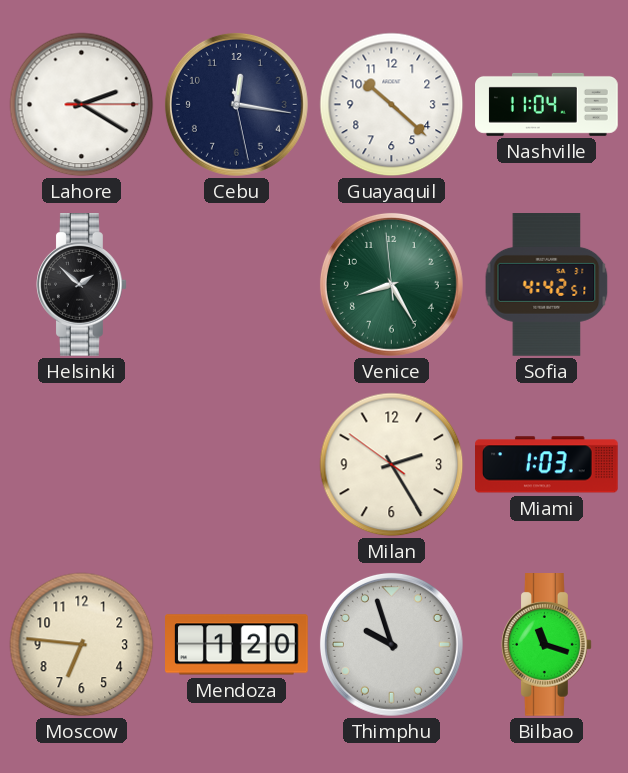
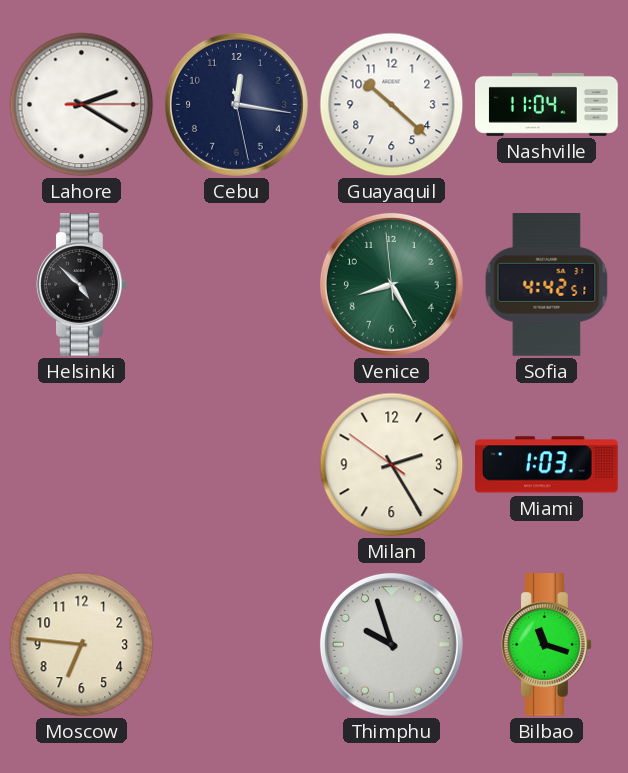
Helsinki: 1:52 -> 4:52 (82, 285)
Mendoza: 1:20 -> none (237, 645)
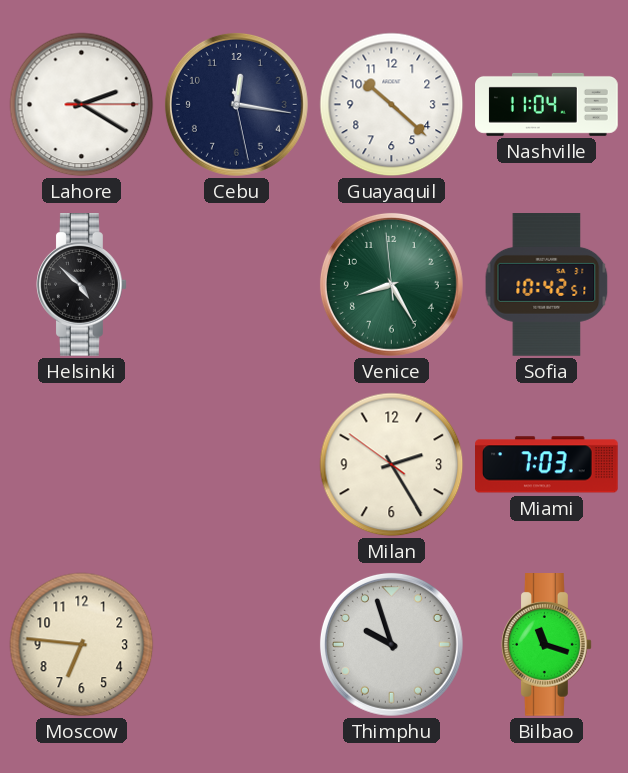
Sofia: 4:42 -> 10:42 (547, 285)
Miami: 1:03 -> 7:03 (547, 465)
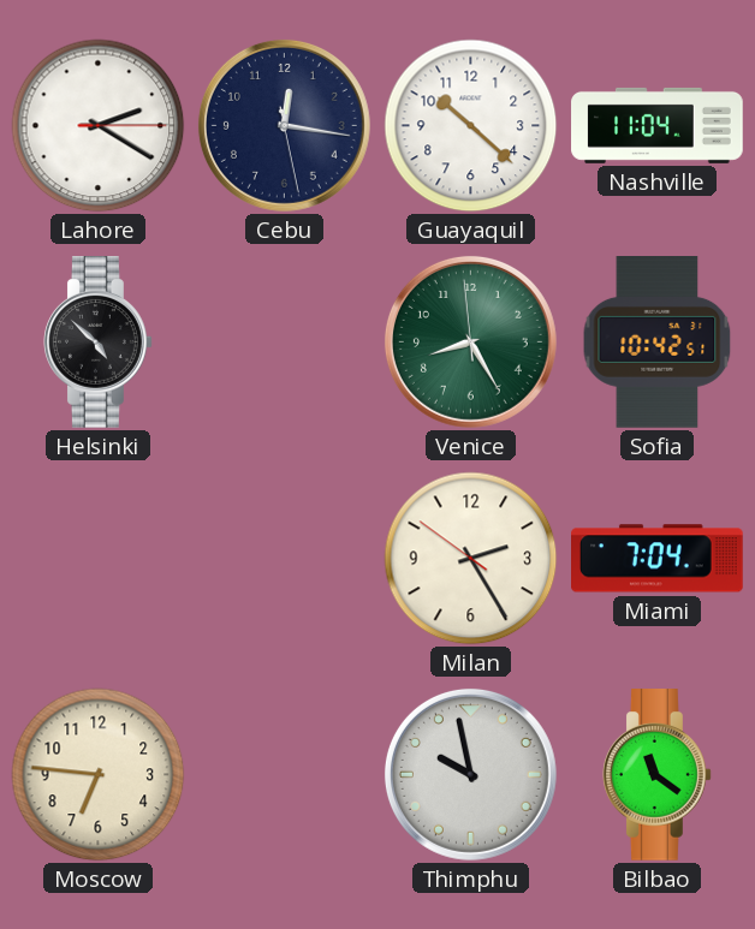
Miami: 7:03 -> 7:04 (658, 559)
Thimphu: 9:57 -> 9:58 (470, 774)
Bilbao: 11:18 -> 11:21 (658, 775)
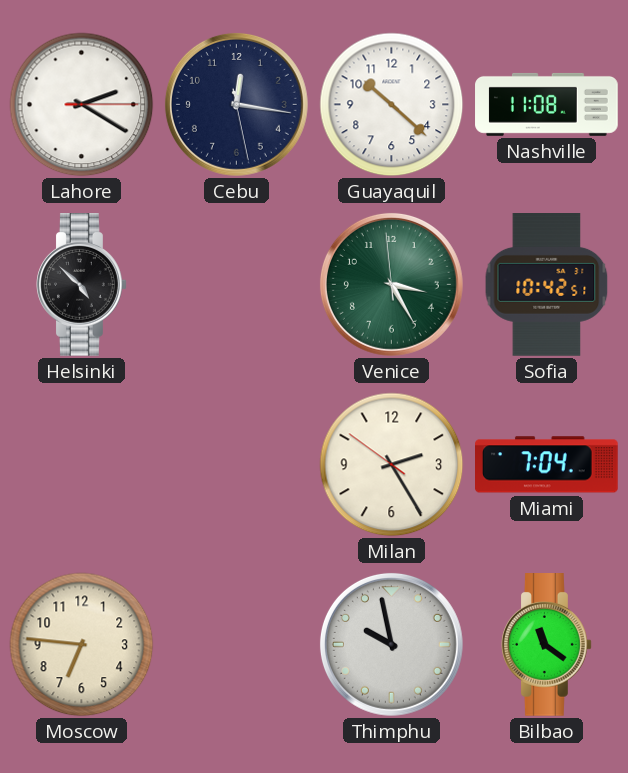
Nashville: 11:04 -> 11:08 (547, 104)
Venice: 8:24 -> 3:24 (391, 284)
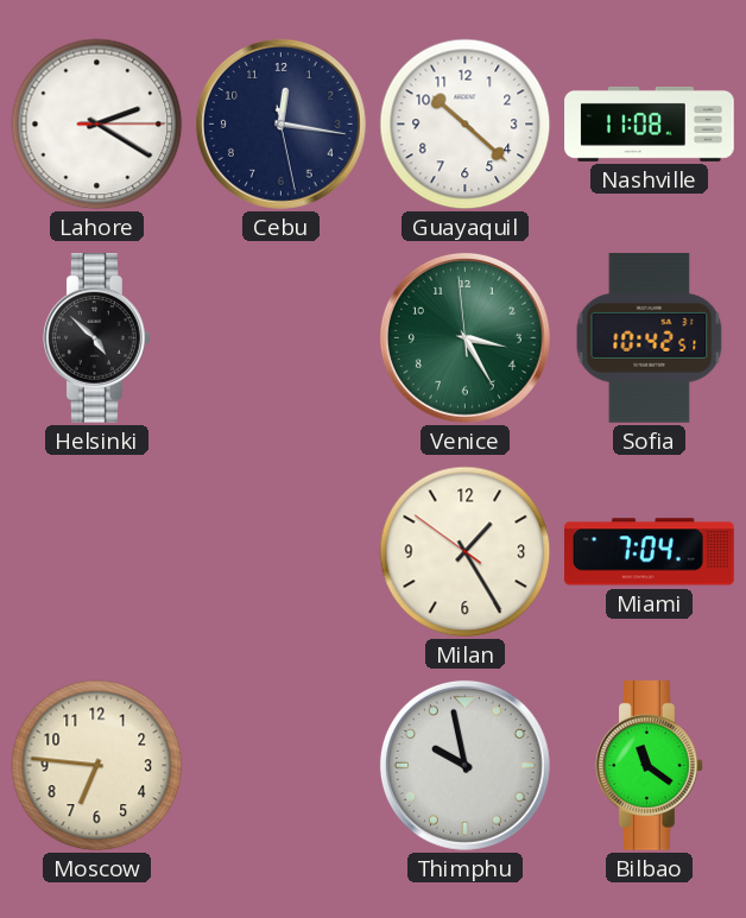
Milan: 2:24 -> 1:24 (466, 552)
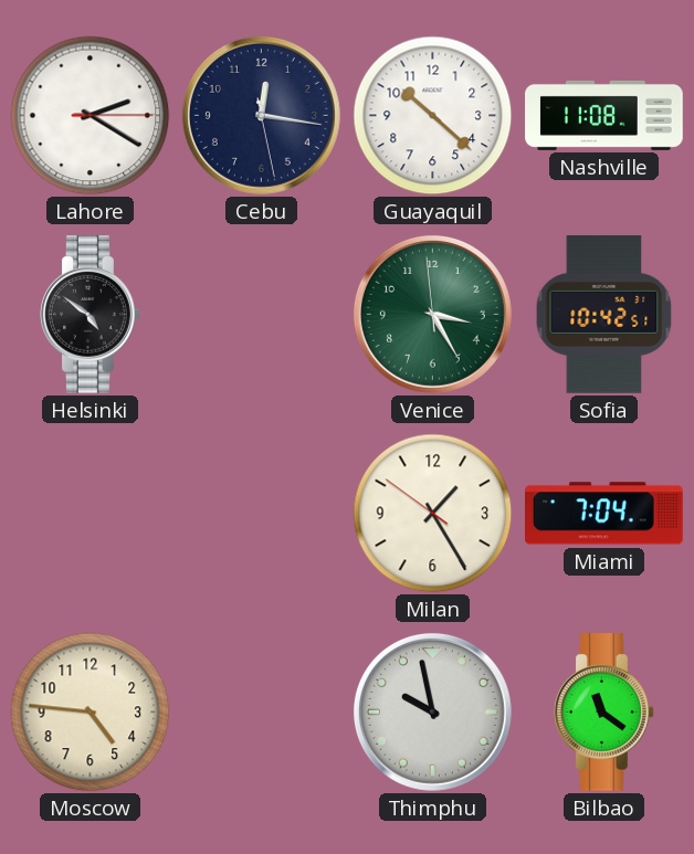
Helsinki: 4:52 -> 4:51 (91, 315)
Moscow: 6:46 -> 4:46 (91, 713)
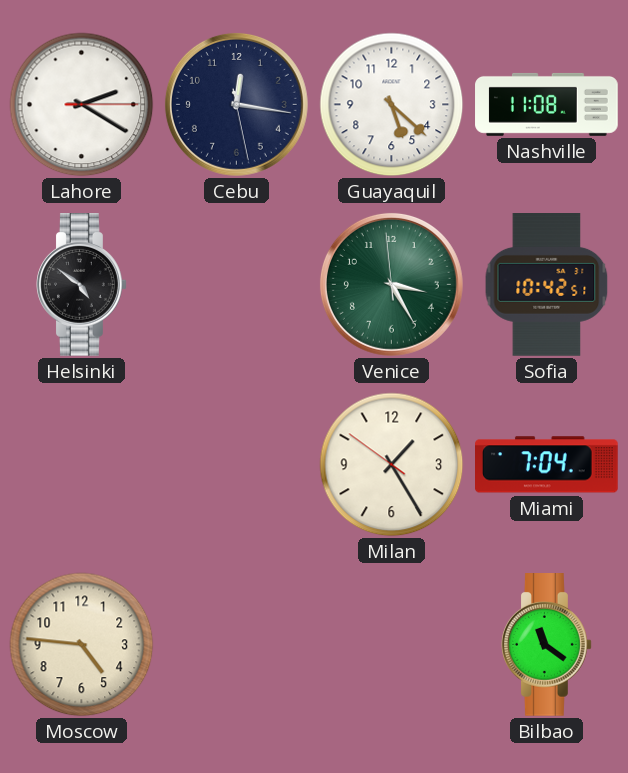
Guayaquil: 10:22 -> 5:22 (392, 105)
Thimphu: 9:58 -> none (432, 711)
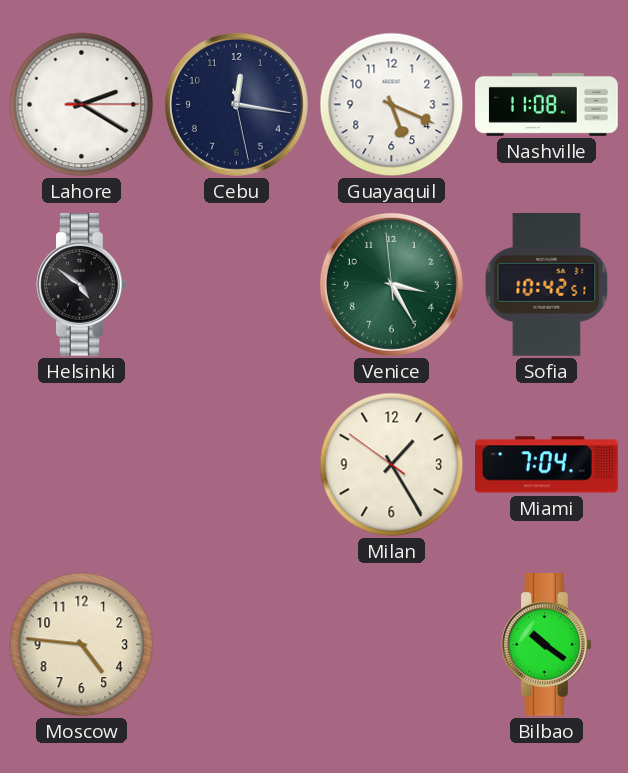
Guayaquil: 5:22 -> 5:19 (392, 105)
Bilbao: 11:21 -> 10:21 (547, 645)
